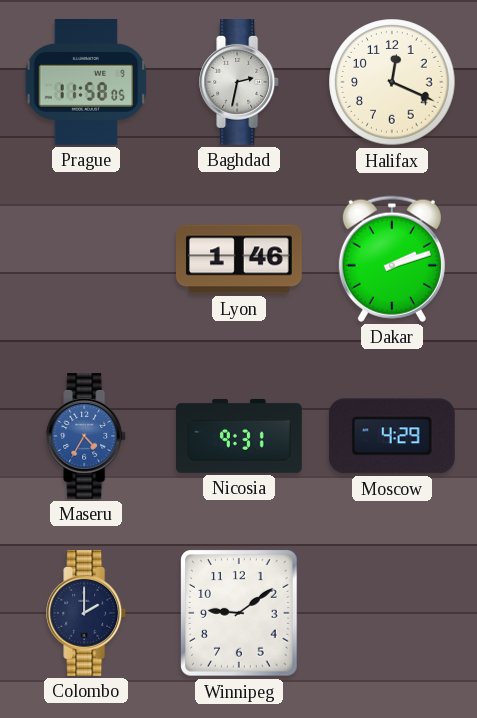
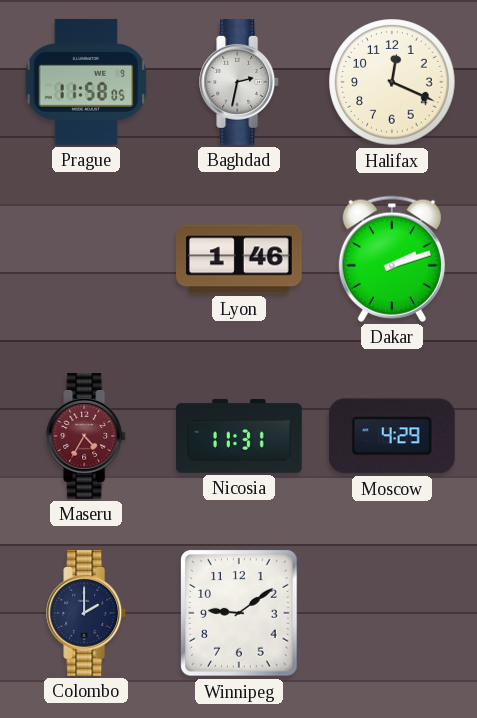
Maseru dial: blue -> burgundy (87, 437)
Nicosia: 9:31 -> 11:31 (240, 436)
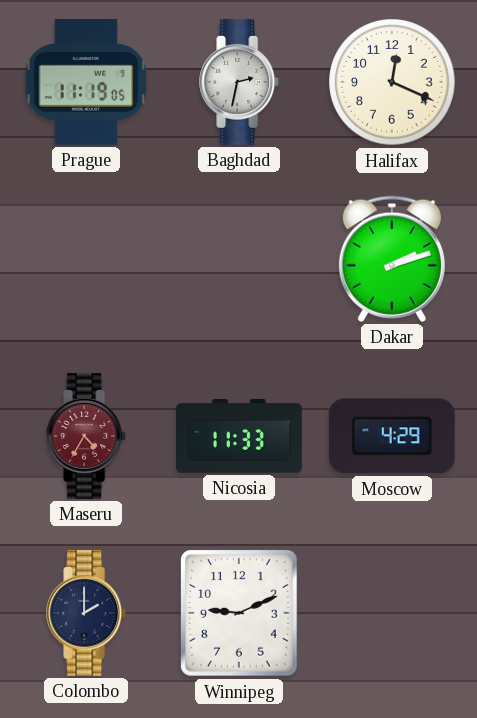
Prague: 11:58 -> 11:19 (86, 82)
Lyon: 1:46 -> none (240, 259)
Nicosia: 11:31 -> 11:33 (240, 436)
Winnipeg: 9:09 -> 9:11 (239, 613)
